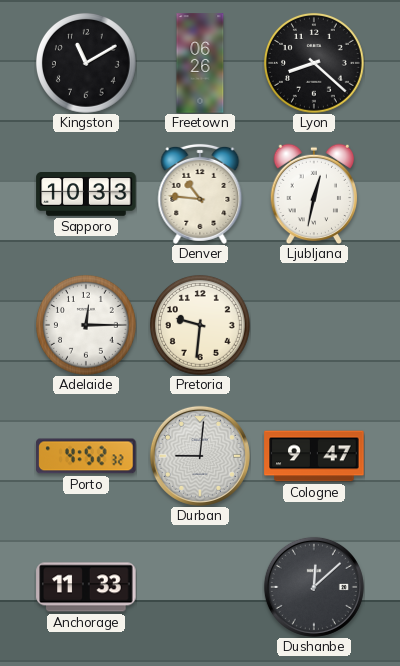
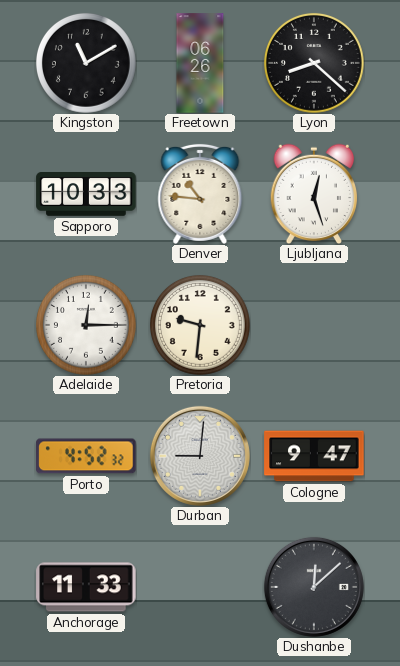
Ljubljana: 12:32 -> 12:27 (314, 194)
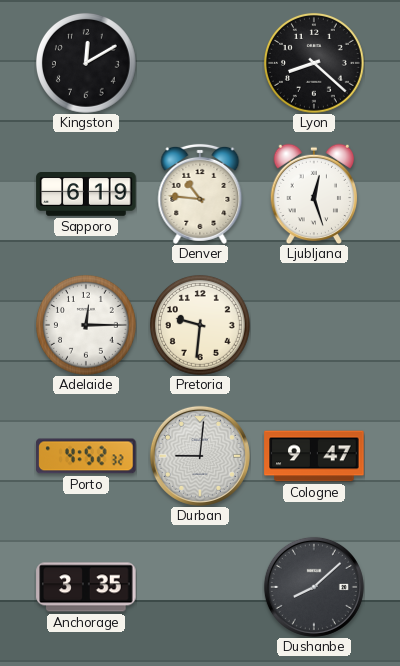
Kingston: 11:10 -> 12:10 (86, 63)
Freetown: 06:26 -> none (200, 63)
Sapporo: 10:33 -> 6:19 (86, 195)
Anchorage: 11:33 -> 3:35 (86, 587)
Dushanbe: 12:08 -> 8:08 (314, 587)
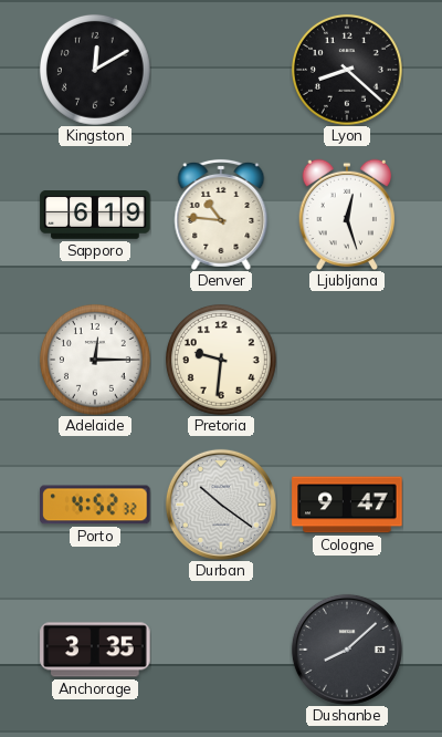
Durban: 9:01 -> 10:21 (221, 505)
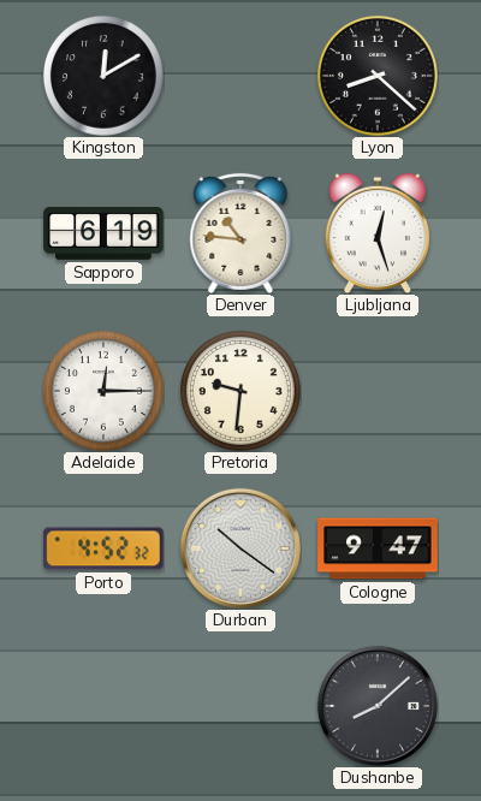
Anchorage: 3:35 -> none (95, 650)
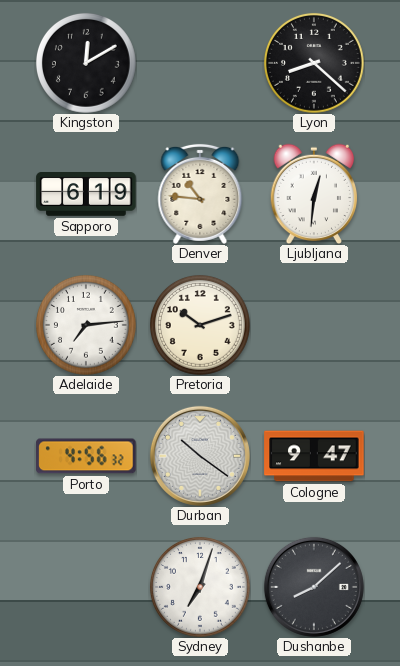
Ljubljana: 12:27 -> 12:31 (314, 194)
Adelaide: 12:15 -> 7:14 (86, 325)
Pretoria: 9:31 -> 10:12 (200, 325)
Porto: 4:52 -> 4:56 (86, 456)
Sydney: none -> 7:03 (200, 587)
